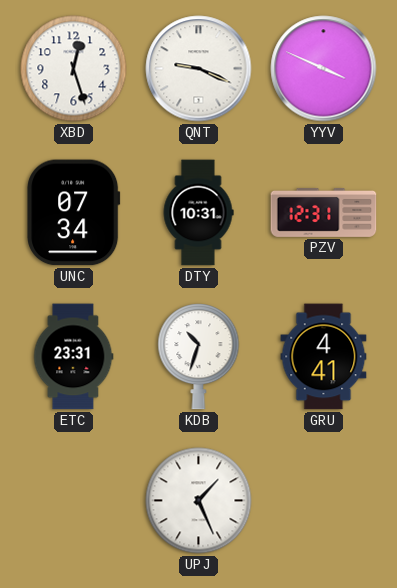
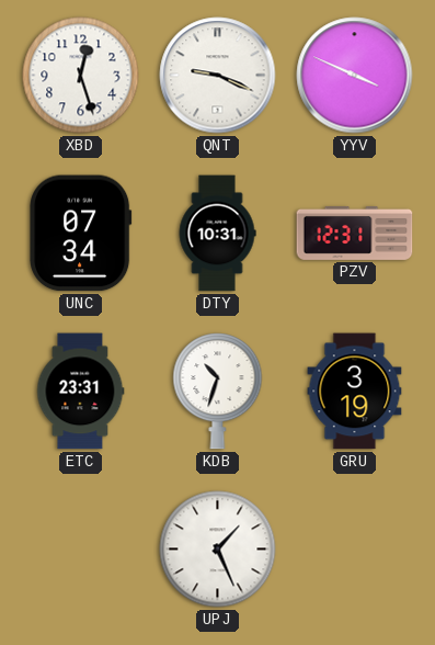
GRU: 4:41 -> 3:19 (355, 392)
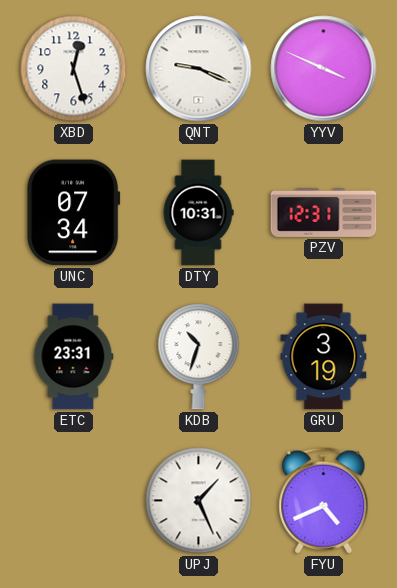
FYU: none -> 4:41 (324, 501)
